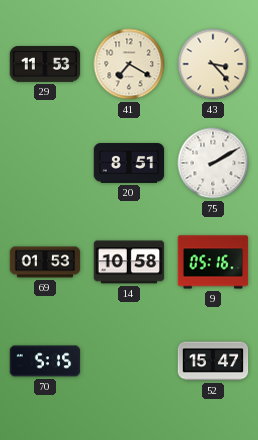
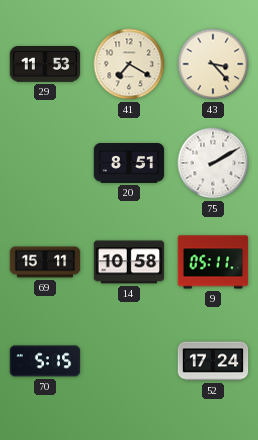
69: 01:53 -> 15:11 (45, 262)
9: 05:16 -> 05:11 (213, 262)
52: 15:47 -> 17:24 (213, 361)
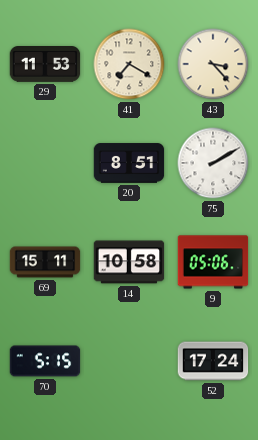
9: 05:11 -> 05:06 (213, 262)
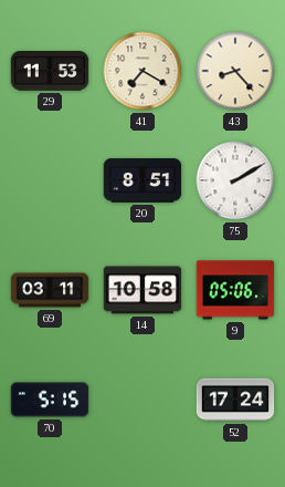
43: 3:23 -> 8:23 (235, 71)
69: 15:11 -> 03:11 (50, 290)
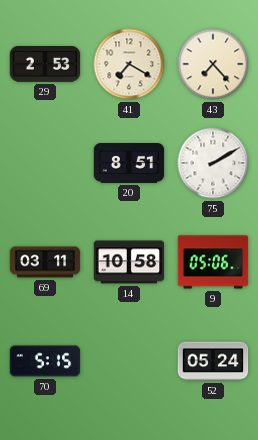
29: 11:53 -> 2:53 (45, 65)
43: 8:23 -> 7:23 (213, 64)
52: 17:24 -> 05:24 (213, 361)
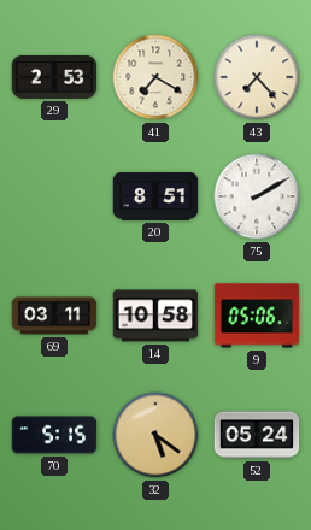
32: none -> 5:21 (155, 435)
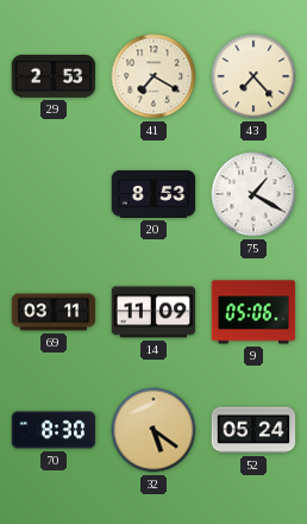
20: 8:51 -> 8:53 (153, 194)
75: 2:10 -> 1:20 (253, 194)
14: 10:58 -> 11:09 (153, 312)
70: 5:15 -> 8:30 (54, 430)
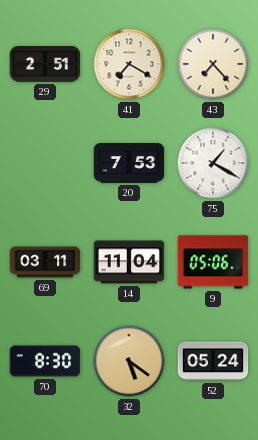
29: 2:53 -> 2:51 (45, 65)
20: 8:53 -> 7:53 (129, 163)
14: 11:09 -> 11:04 (129, 262)
